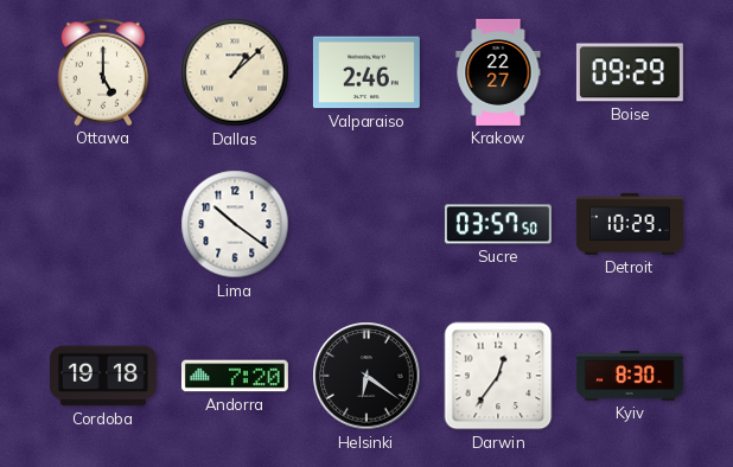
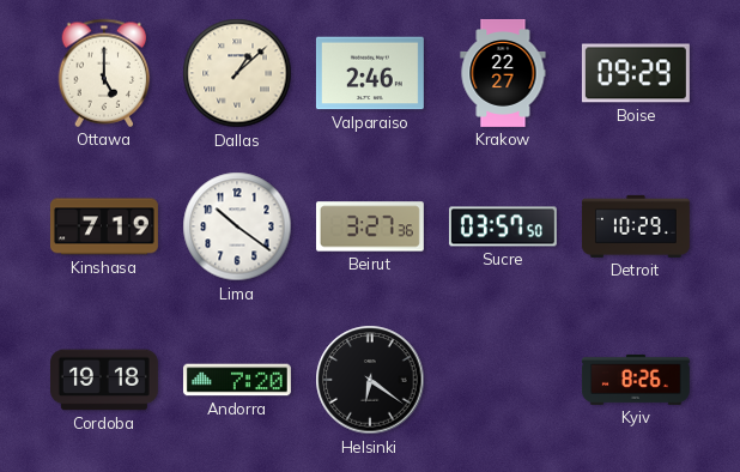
Kinshasa: none -> 7:19 (104, 226)
Beirut: none -> 3:27 (370, 226)
Darwin: 12:36 -> none (498, 376)
Kyiv: 8:30 -> 8:26 (636, 380)
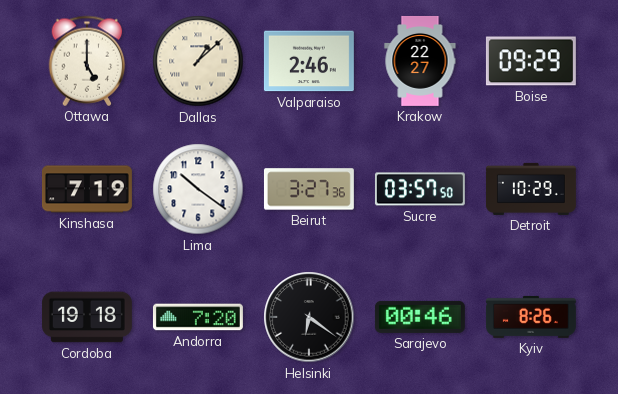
Sarajevo: none -> 00:46 (420, 317)
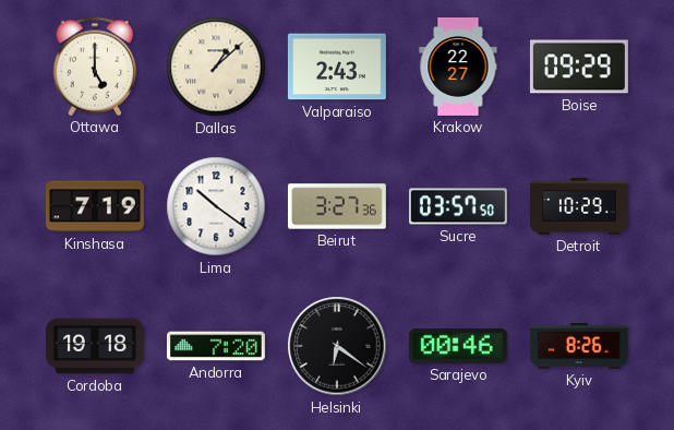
Valparaiso: 2:46 -> 2:43 (337, 67)
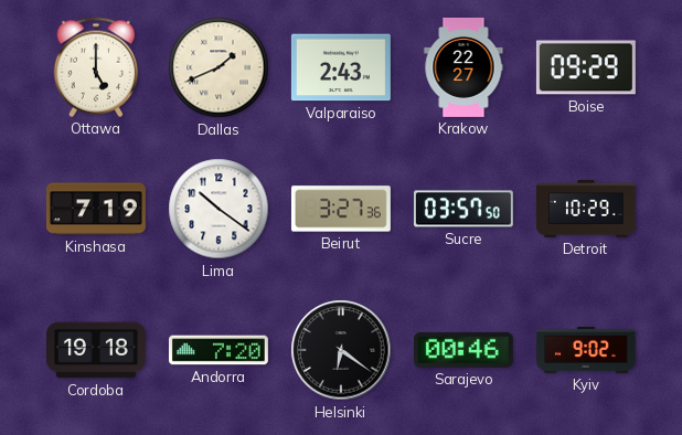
Dallas: 1:08 -> 1:41 (219, 67)
Kyiv: 8:26 -> 9:02 (586, 350)
